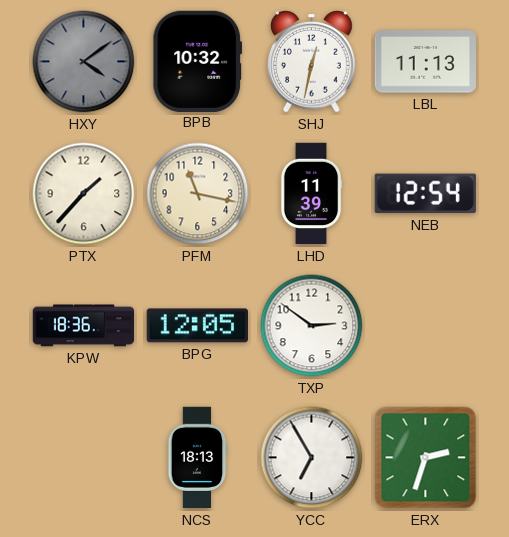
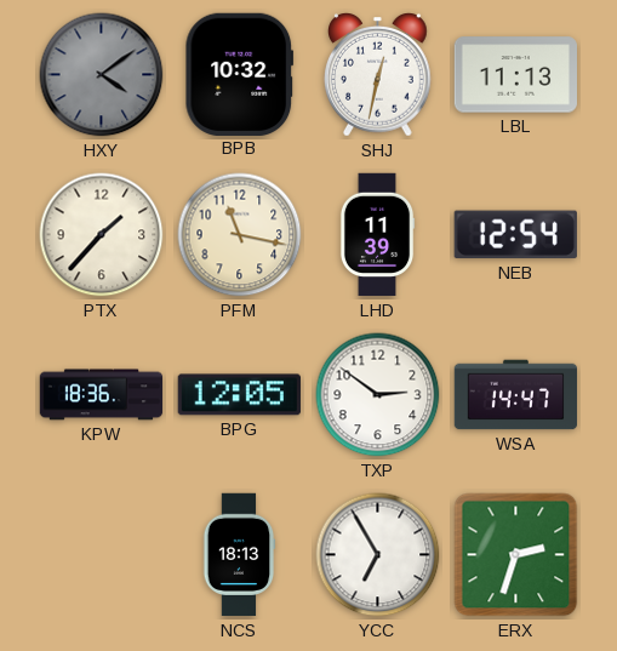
WSA: none -> 14:47 (516, 395)
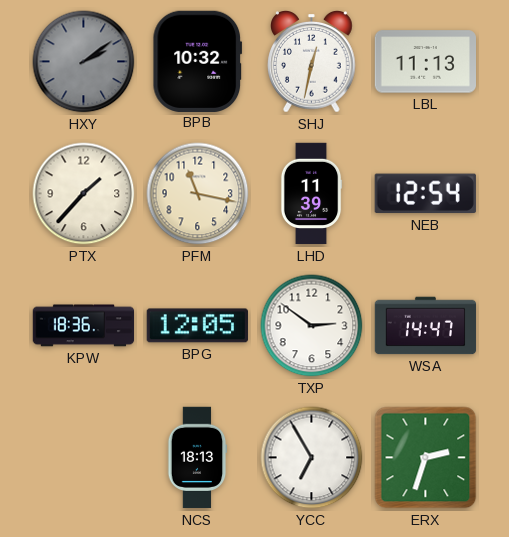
HXY: 4:09 -> 2:09 (84, 62)
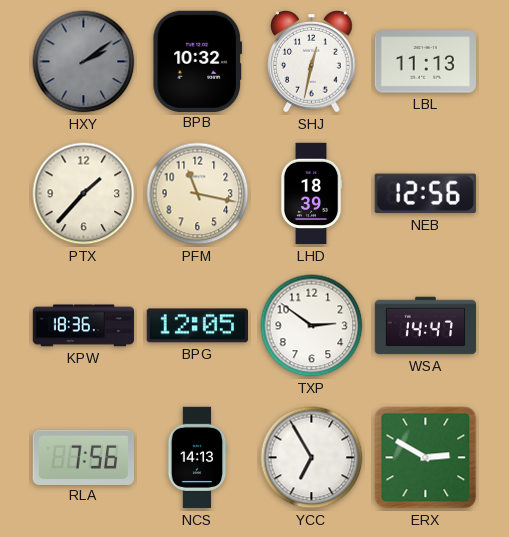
LHD: 11:39 -> 18:39 (311, 194)
NEB: 12:54 -> 12:56 (425, 194)
RLA: none -> 7:56 (83, 457)
NCS: 18:13 -> 14:13 (197, 458)
ERX: 2:33 -> 2:50 (426, 458)
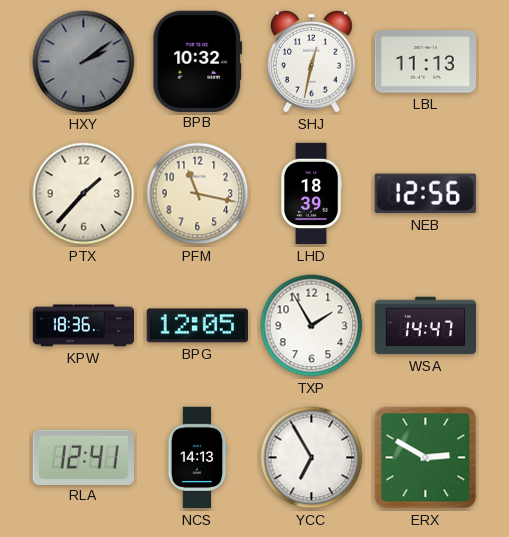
TXP: 2:51 -> 1:55 (312, 326)
RLA: 7:56 -> 12:41 (83, 457)
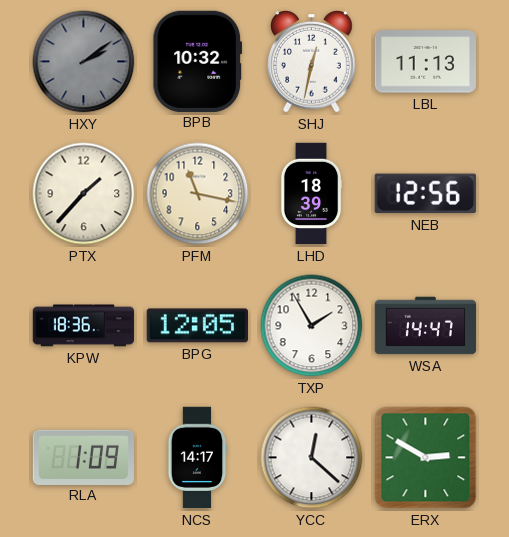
RLA: 12:41 -> 1:09 (83, 457)
NCS: 14:13 -> 14:17 (197, 458)
YCC: 6:55 -> 12:22 (312, 458)
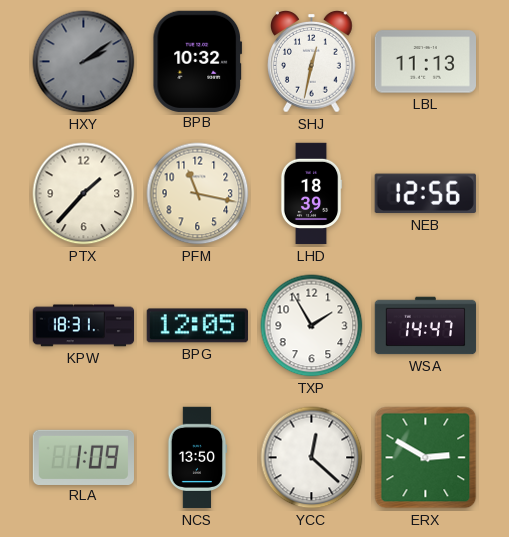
KPW: 18:36 -> 18:31 (84, 326)
NCS: 14:17 -> 13:50 (197, 458)
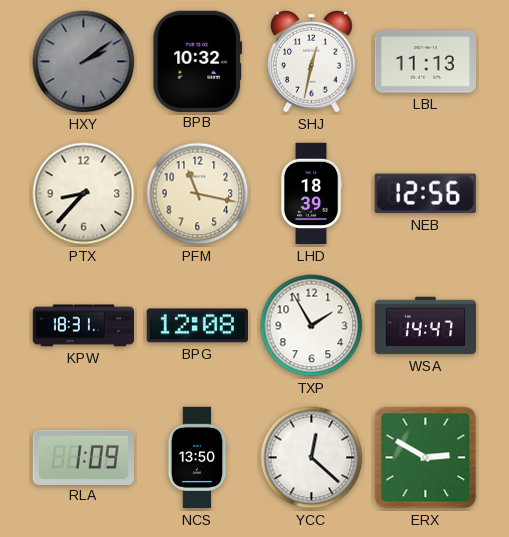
PTX: 1:37 -> 8:37 (84, 194)
BPG: 12:05 -> 12:08 (197, 326)
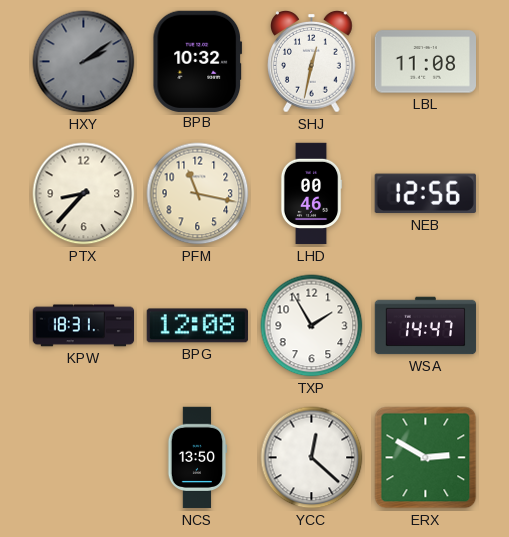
LBL: 11:13 -> 11:08 (425, 62)
LHD: 18:39 -> 00:46 (311, 194)
RLA: 1:09 -> none (83, 457)
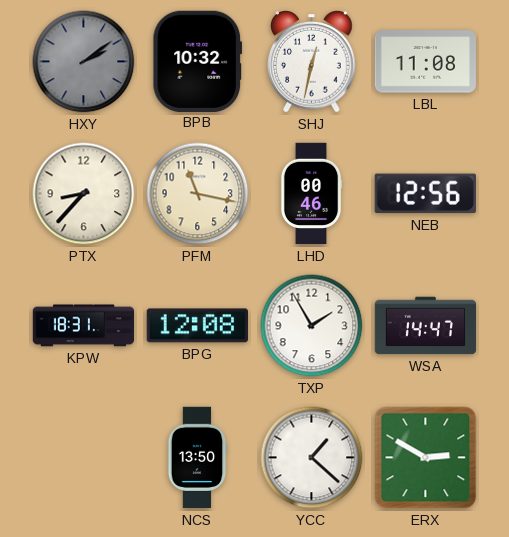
YCC: 12:22 -> 1:22 (312, 458)
